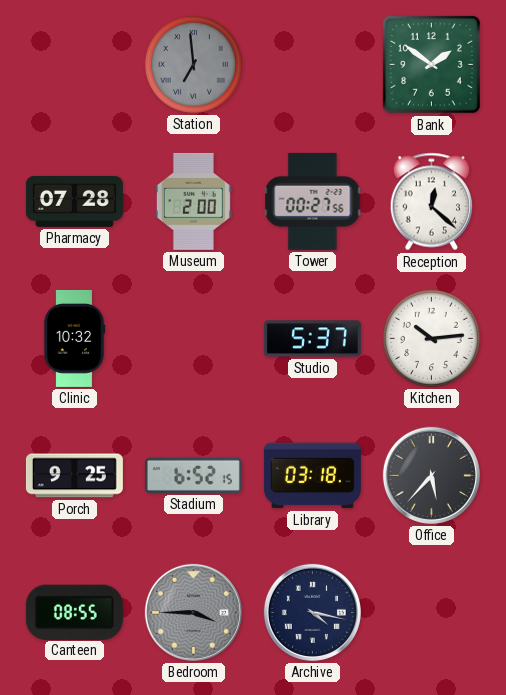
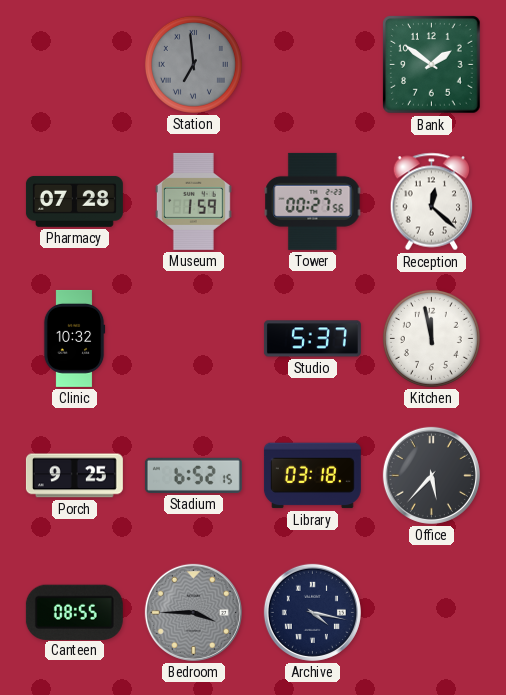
Museum: 2:00 -> 1:59 (193, 201)
Kitchen: 10:14 -> 11:58 (431, 338)
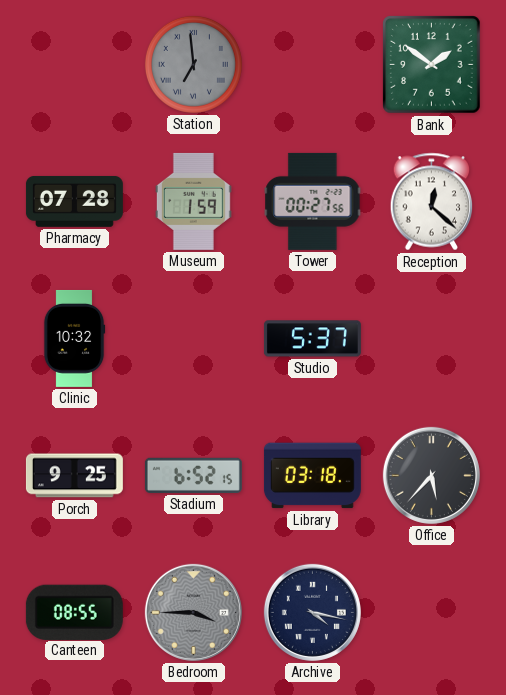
Kitchen: 11:58 -> none (431, 338)
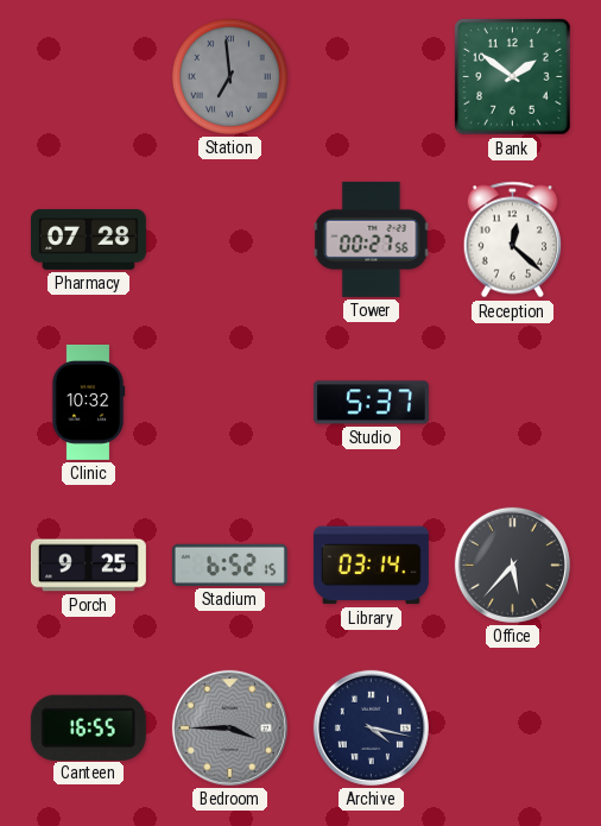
Museum: 1:59 -> none (193, 201)
Library: 03:18 -> 03:14 (371, 566)
Canteen: 08:55 -> 16:55 (88, 727)
